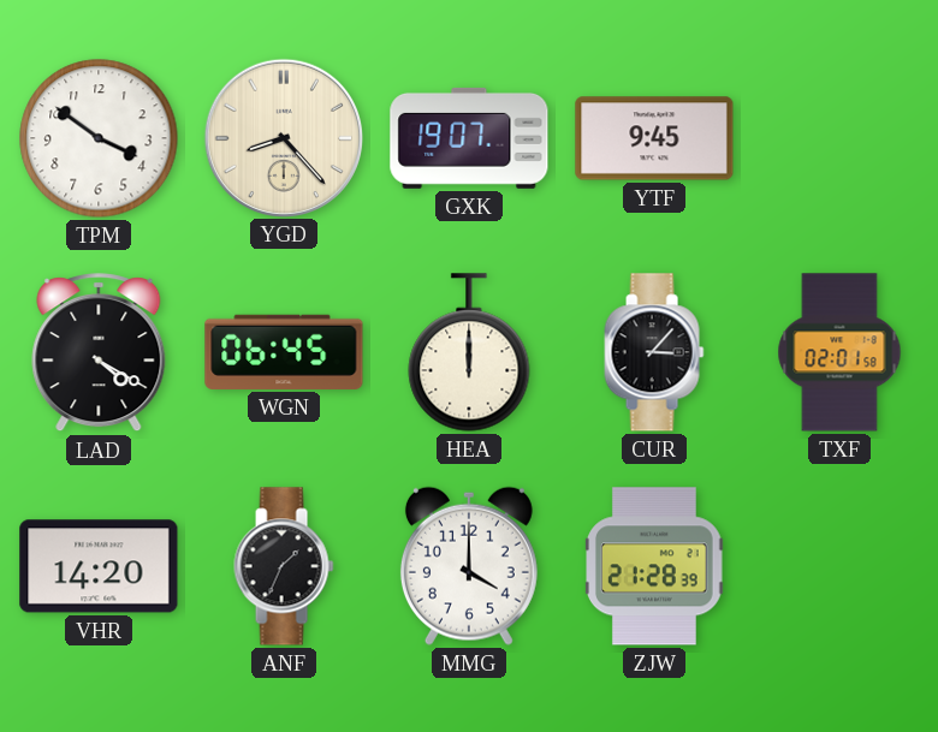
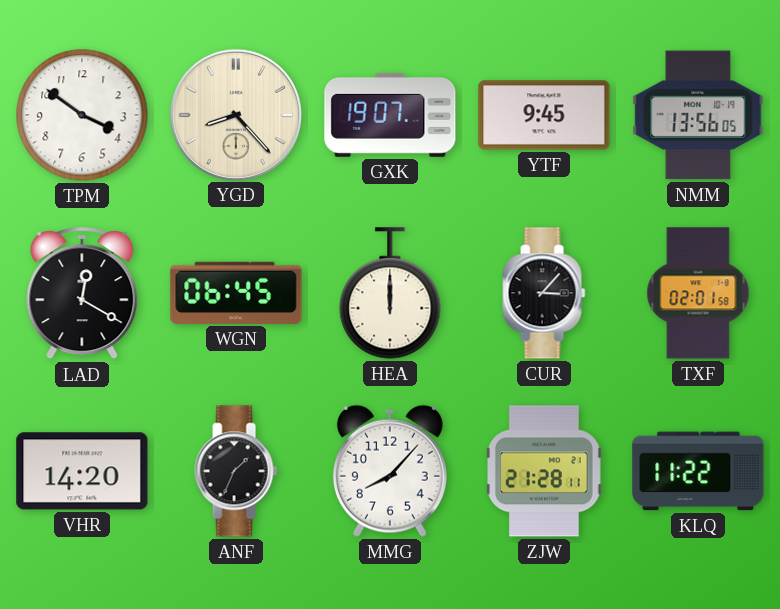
NMM: none -> 13:56 (698, 115)
LAD: 4:20 -> 12:20 (82, 294)
MMG: 4:00 -> 8:07 (390, 471)
ZJW: 21:28:39 -> 21:28:11 (545, 471)
KLQ: none -> 11:22 (698, 471)
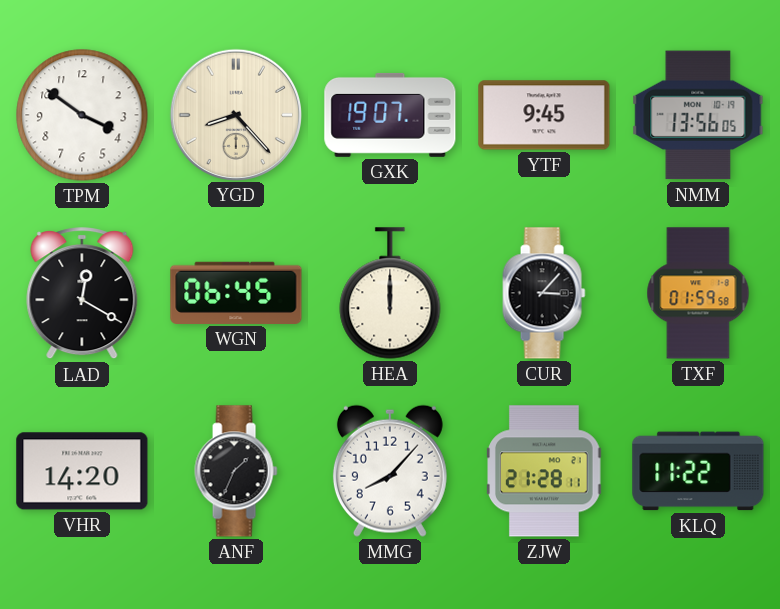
TXF: 02:01 -> 01:59 (698, 293)
